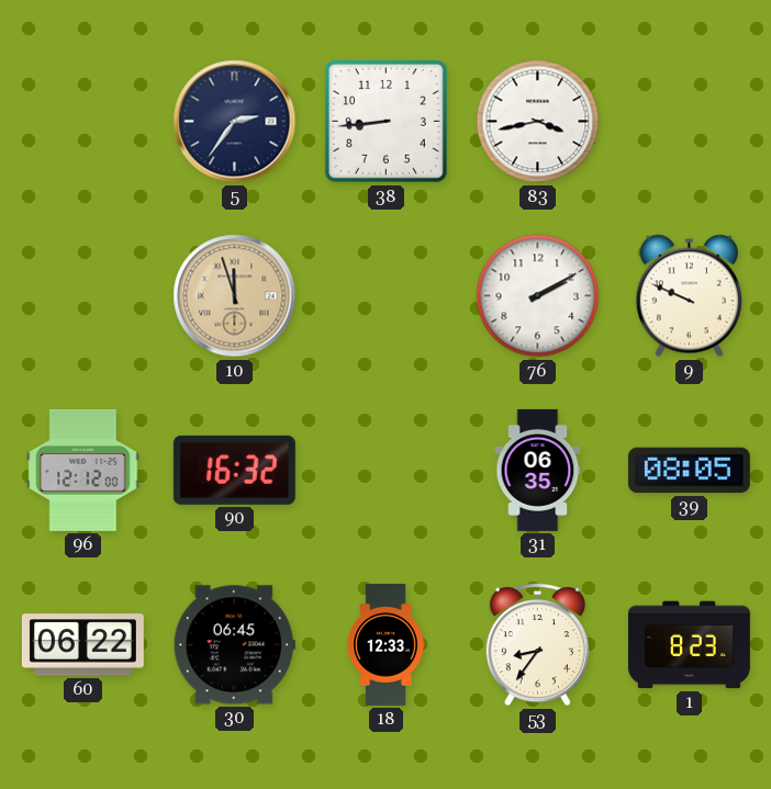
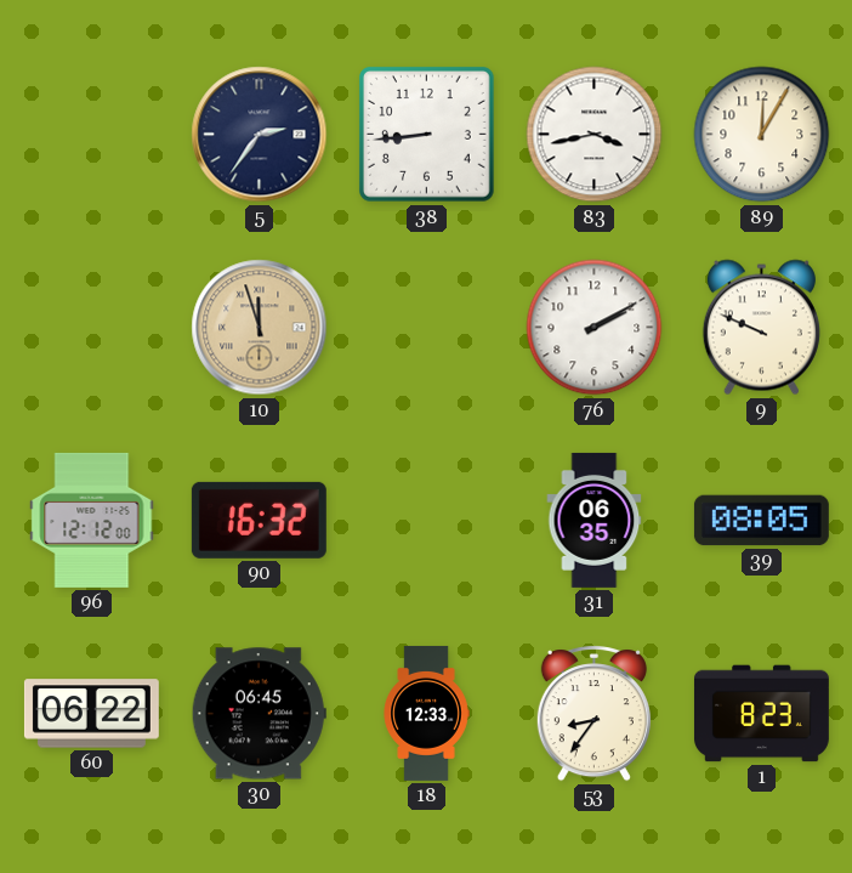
89: none -> 12:05 (762, 135)
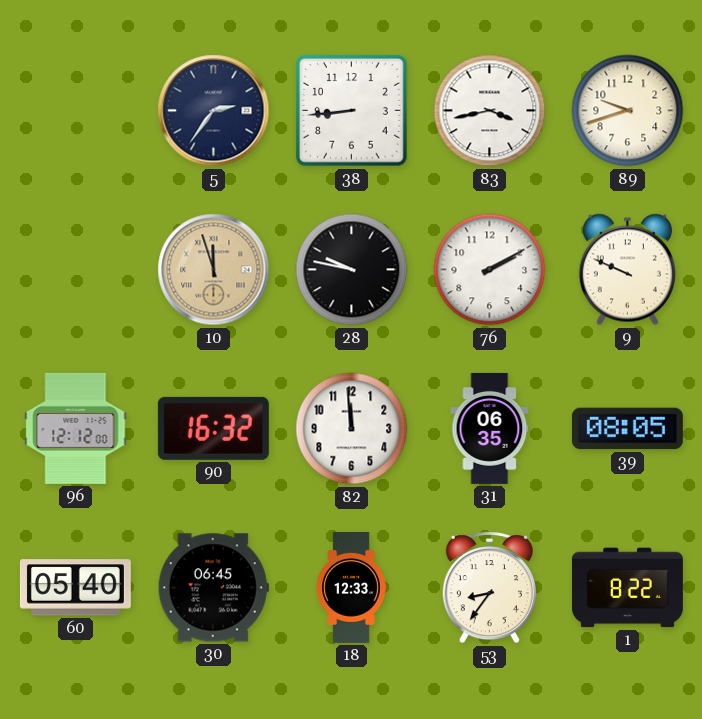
89: 12:05 -> 9:42 (628, 111)
28: none -> 9:47 (352, 270)
82: none -> 11:59 (352, 429)
60: 06:22 -> 05:40 (75, 588)
1: 8:23 -> 8:22 (627, 588)
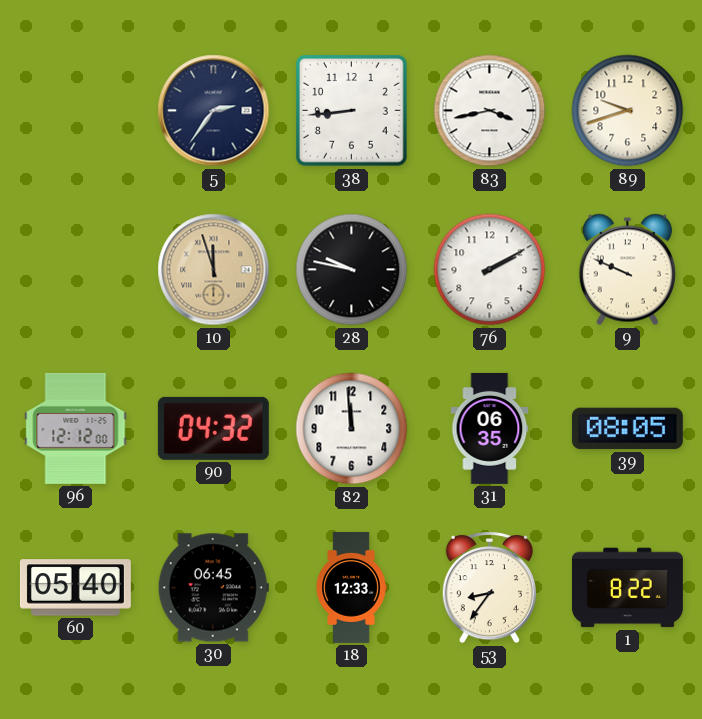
90: 16:32 -> 04:32 (213, 428)
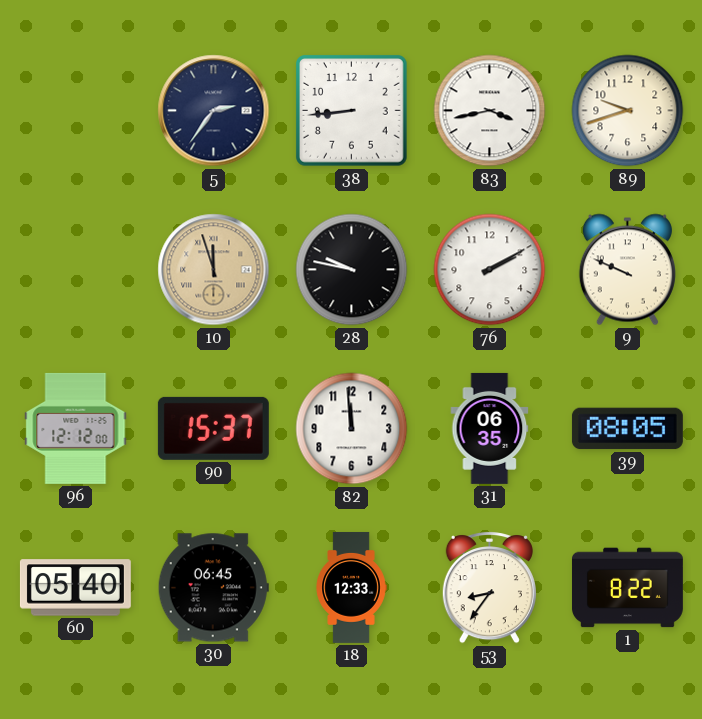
90: 04:32 -> 15:37 (213, 428)
